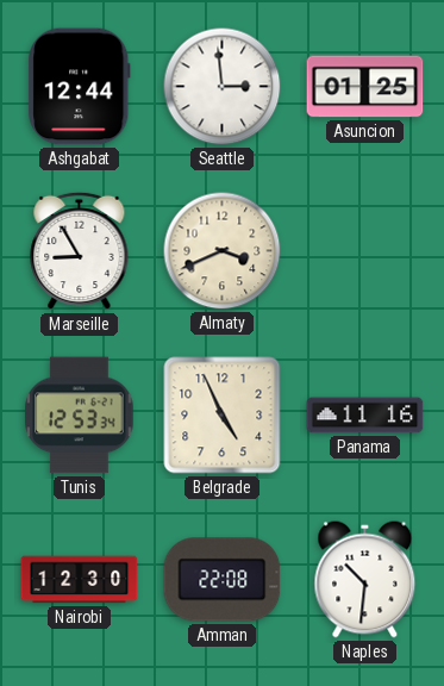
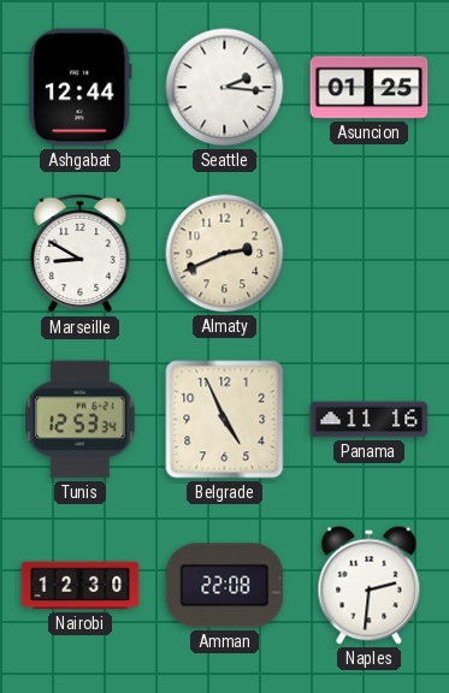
Seattle: 2:59 -> 2:16 (225, 88)
Marseille: 8:55 -> 8:50 (81, 254)
Almaty: 3:41 -> 2:41 (225, 254)
Naples: 10:31 -> 2:31 (370, 586)
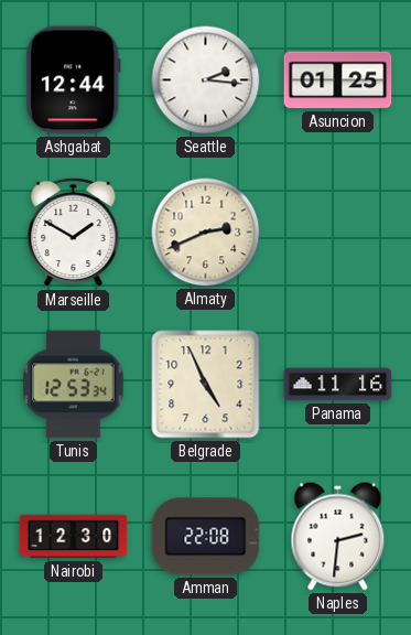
Marseille: 8:50 -> 1:50 (74, 233)
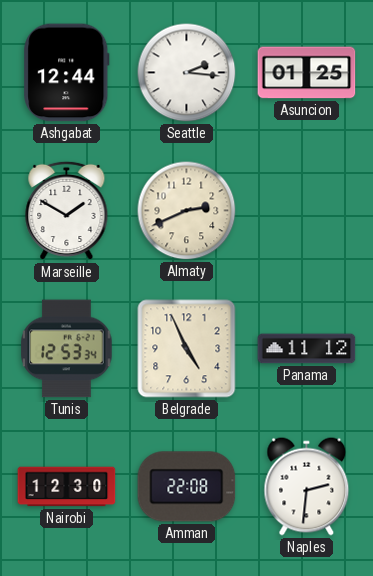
Panama: 11:16 -> 11:12 (307, 349)
